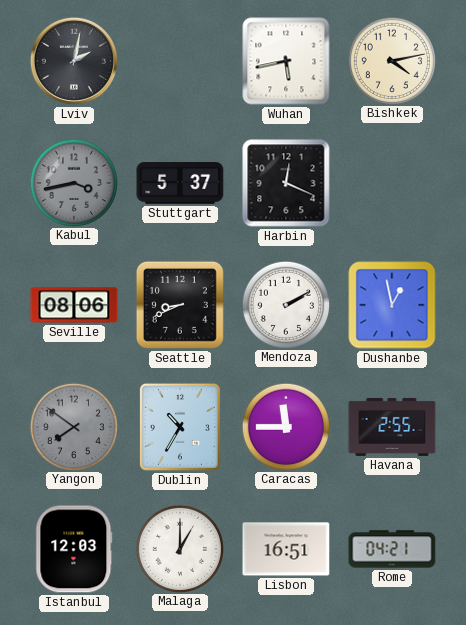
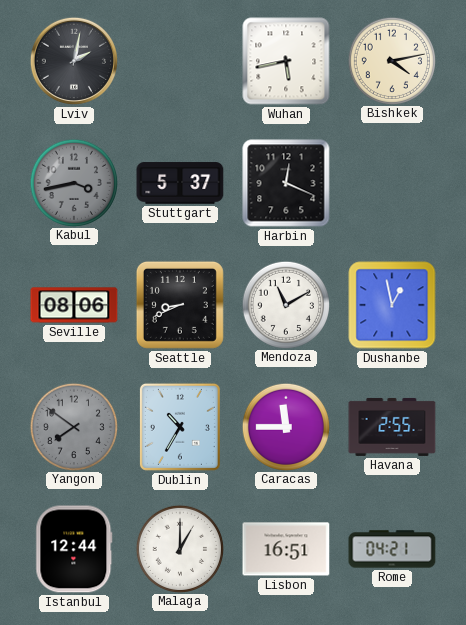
Mendoza: 2:10 -> 11:10 (285, 304)
Istanbul: 12:03 -> 12:44 (74, 549)
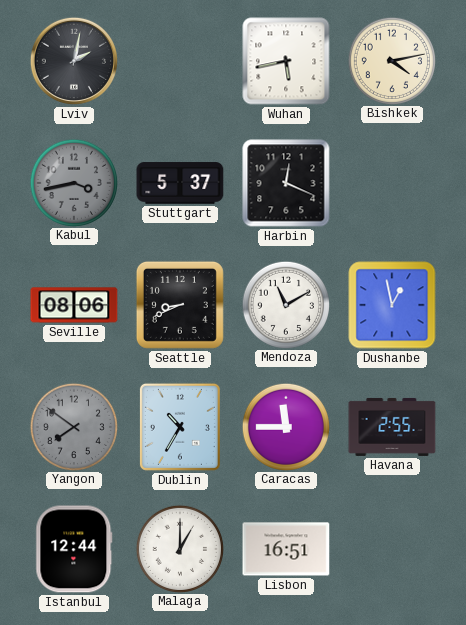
Rome: 04:21 -> none (392, 549)
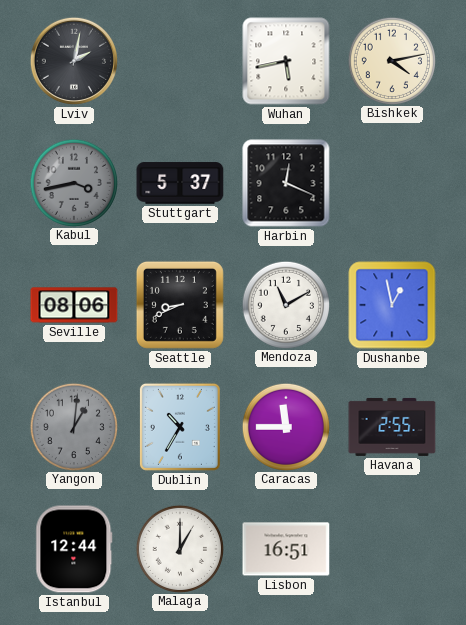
Yangon: 7:51 -> 1:01 (73, 426)
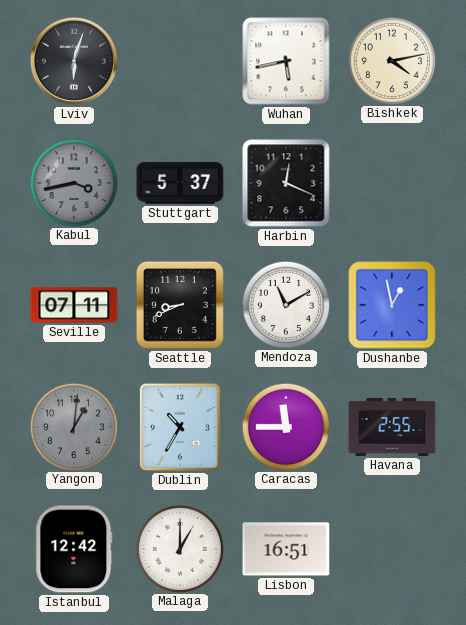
Lviv: 2:02 -> 6:03 (74, 61)
Seville: 08:06 -> 07:11 (74, 305)
Istanbul: 12:44 -> 12:42 (74, 549)
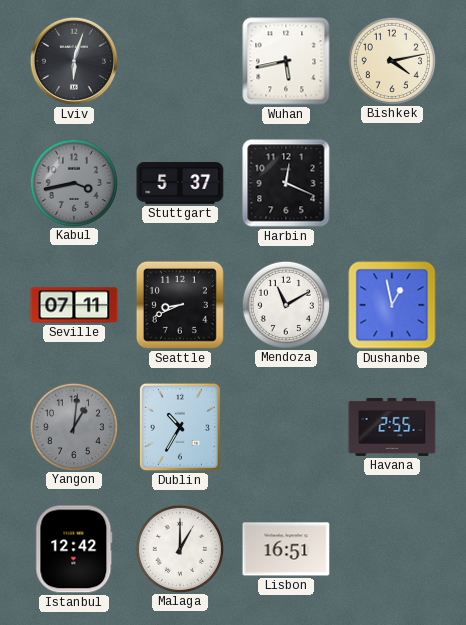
Caracas: 11:45 -> none (285, 426)
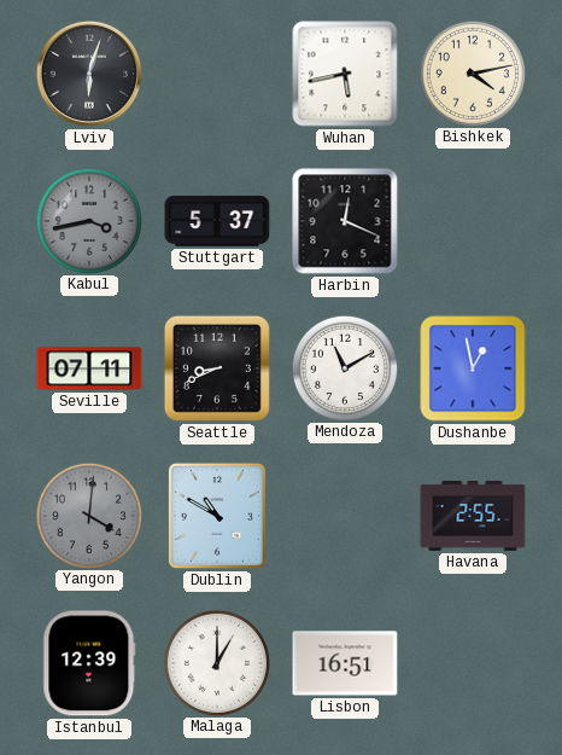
Yangon: 1:01 -> 4:01 (88, 515)
Dublin: 10:35 -> 10:50 (217, 516)
Istanbul: 12:42 -> 12:39 (89, 663)
